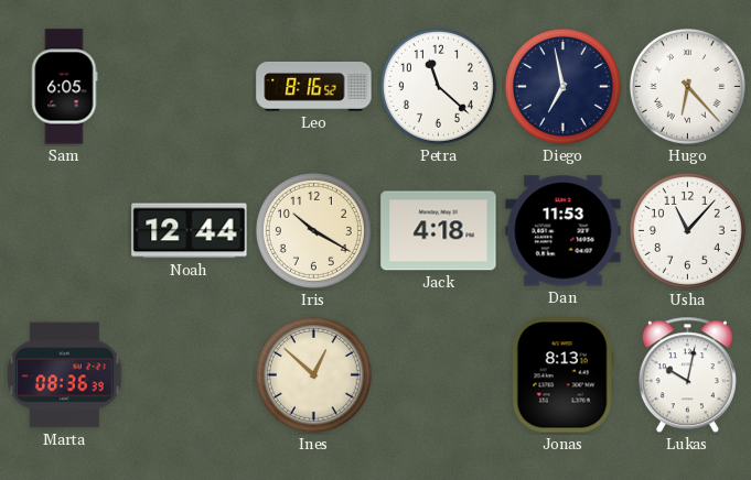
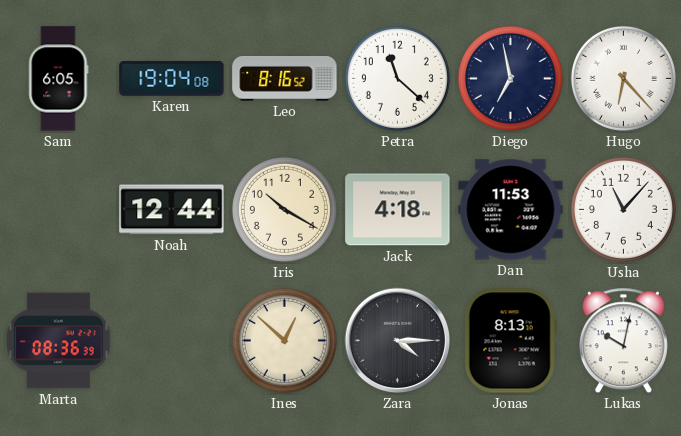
Karen: none -> 19:04 (172, 78)
Zara: none -> 4:15 (398, 341)
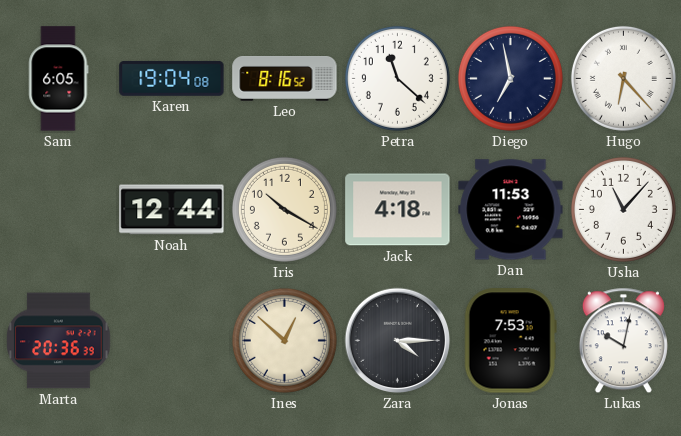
Marta: 08:36 -> 20:36 (59, 341)
Jonas: 8:13 -> 7:53 (510, 341)
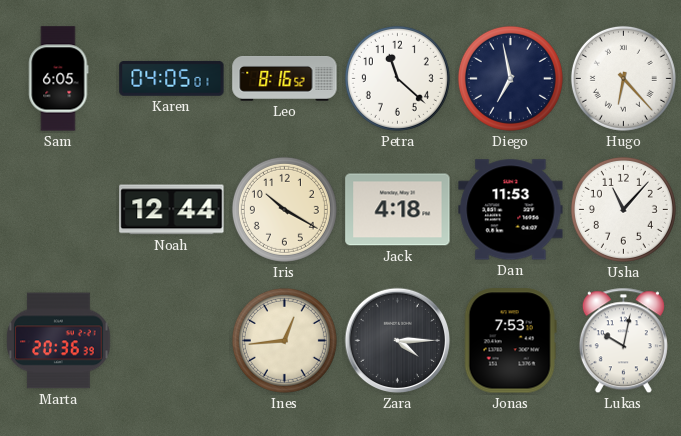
Karen: 19:04 -> 04:05 (172, 78)
Ines: 12:52 -> 12:44 (284, 340)
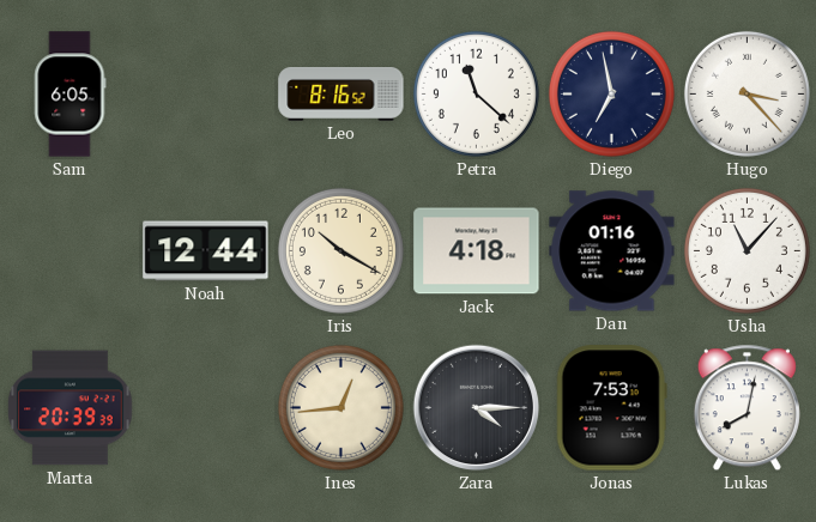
Karen: 04:05 -> none (172, 78)
Hugo: 6:23 -> 3:23 (747, 93)
Dan: 11:53 -> 01:16 (612, 251)
Marta: 20:36 -> 20:39 (71, 408)
Lukas: 10:02 -> 8:02 (747, 408)
